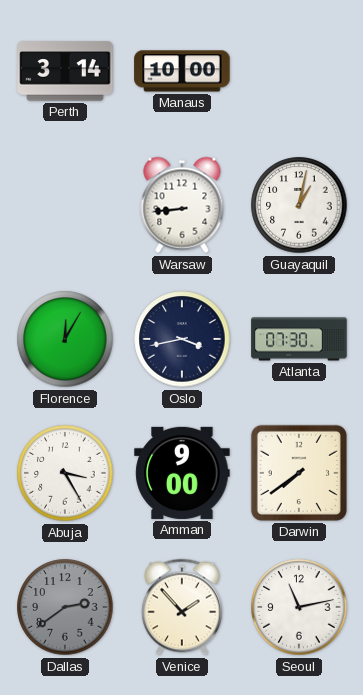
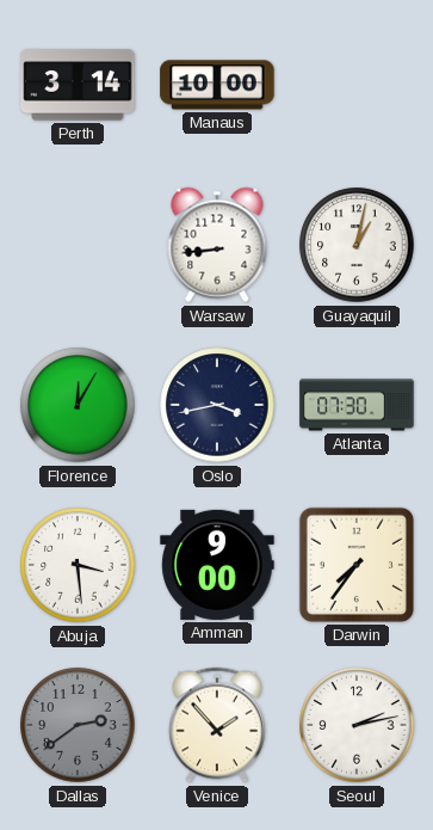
Abuja: 3:25 -> 3:29 (78, 565)
Darwin: 7:39 -> 7:36 (357, 565)
Seoul: 11:13 -> 2:13 (357, 725)
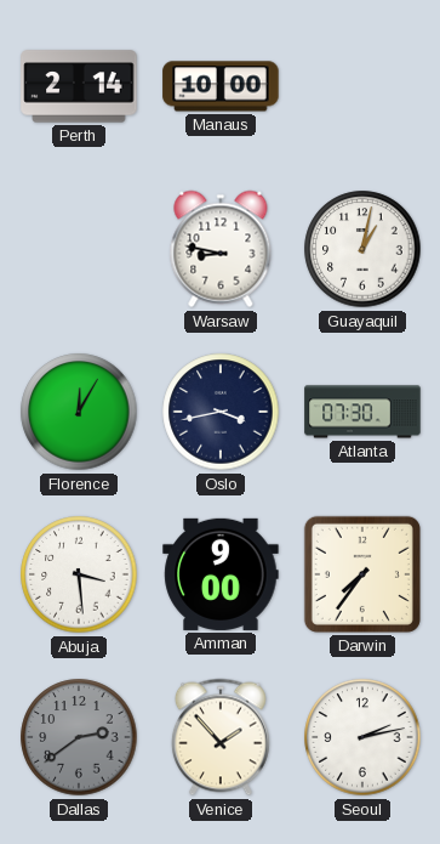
Perth: 3:14 -> 2:14 (79, 86)
Warsaw: 8:44 -> 8:47 (221, 249)
